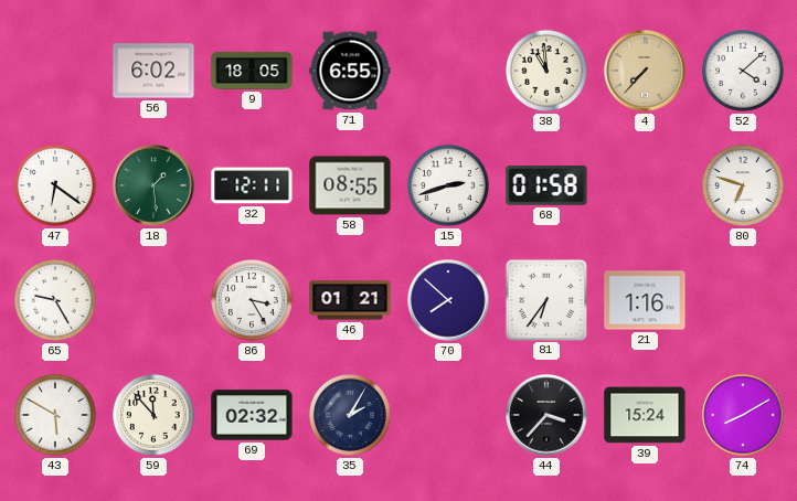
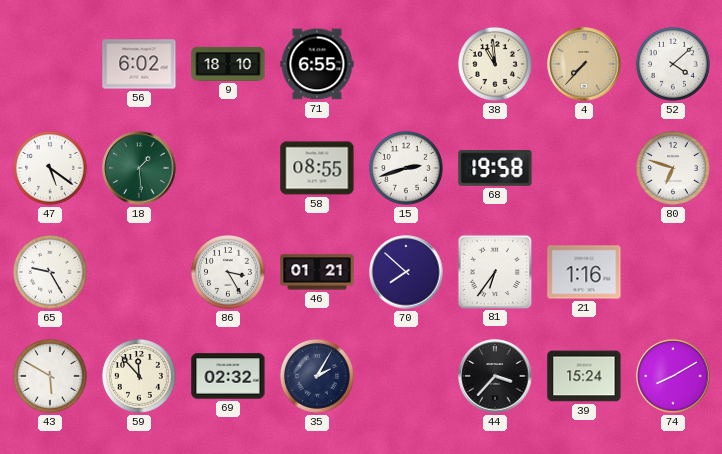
9: 18:05 -> 18:10 (228, 64)
47: 6:21 -> 5:21 (50, 168)
32: 12:11 -> none (252, 185)
68: 01:58 -> 19:58 (495, 168)
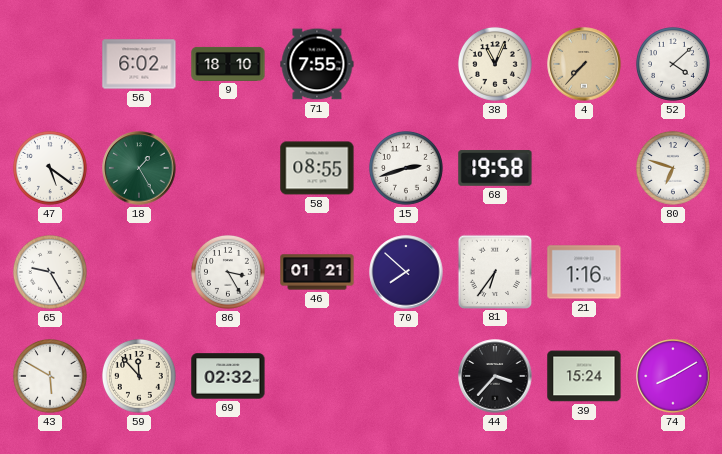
71: 6:55 -> 7:55 (317, 64)
38: 10:59 -> 11:04 (495, 64)
18: 1:29 -> 1:25 (139, 168)
35: 2:05 -> none (317, 376)
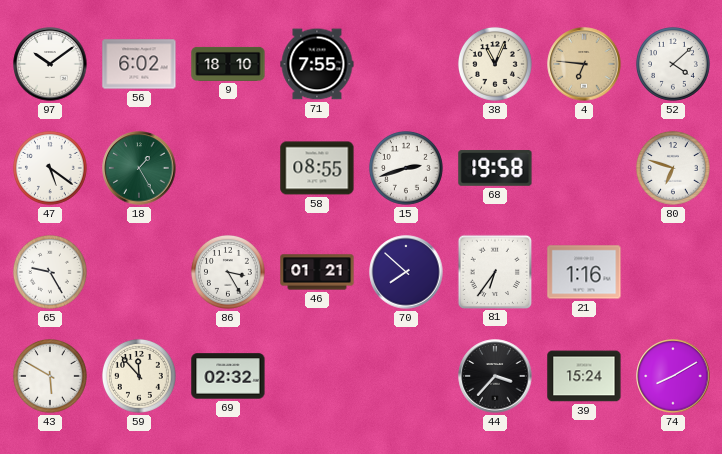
97: none -> 10:09 (50, 64)
4: 7:37 -> 6:46 (584, 64)
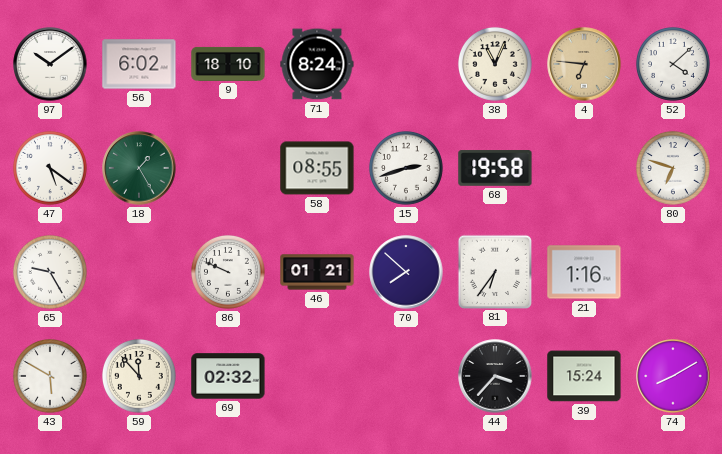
71: 7:55 -> 8:24 (317, 64)
86: 3:25 -> 9:49 (228, 272)
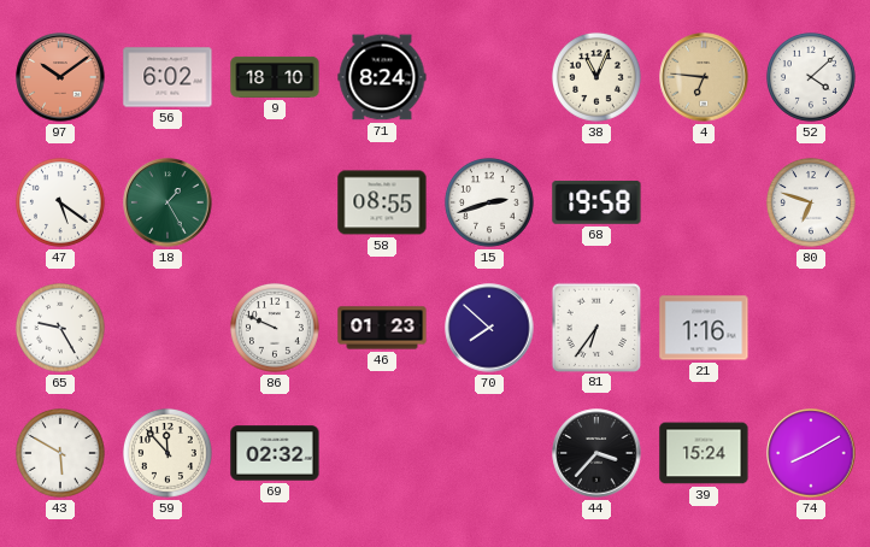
97 dial: white -> salmon (60, 77)
46: 01:21 -> 01:23 (382, 328)
